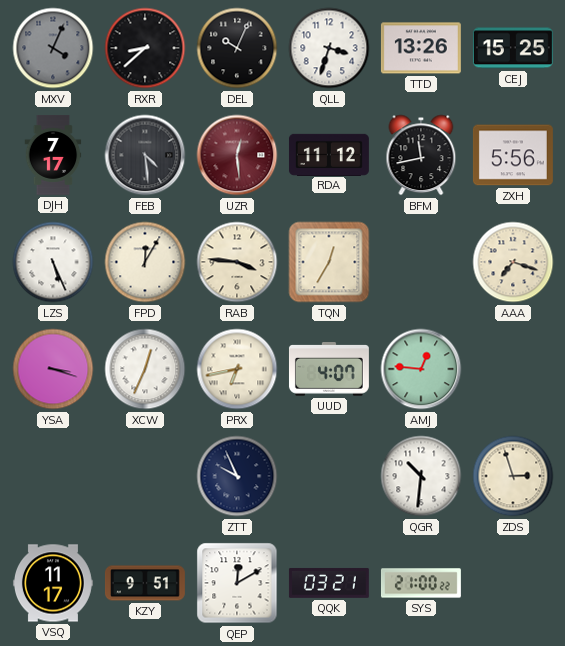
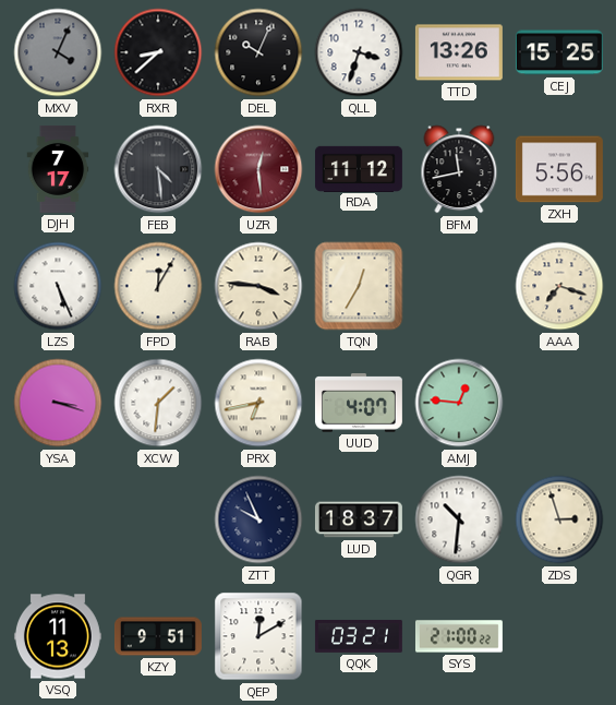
XCW: 12:34 -> 1:31 (158, 403)
LUD: none -> 18:37 (359, 519)
VSQ: 11:17 -> 11:13 (58, 636)
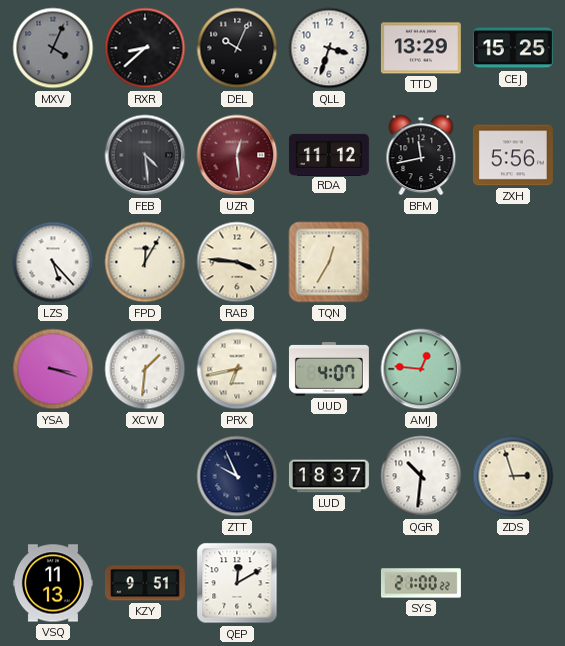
TTD: 13:26 -> 13:29 (421, 48)
DJH: 7:17 -> none (58, 169)
LZS: 5:26 -> 5:23 (53, 262)
AAA: 7:18 -> none (559, 286)
QQK: 03:21 -> none (359, 636)
